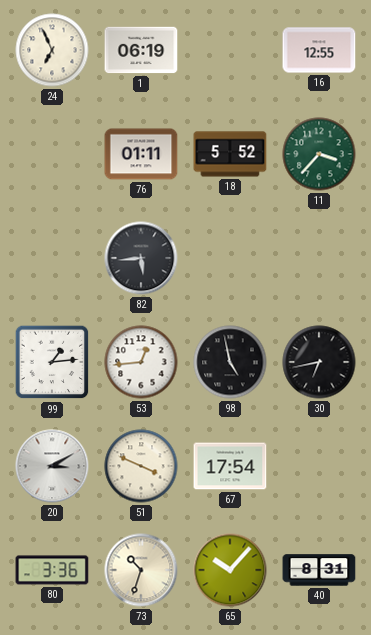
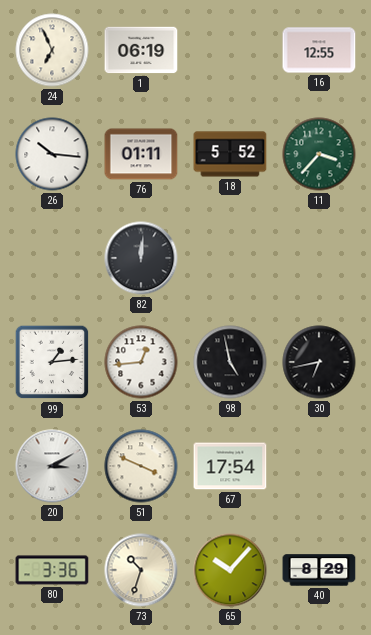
26: none -> 10:16 (52, 154)
82: 5:44 -> 12:01 (141, 258)
40: 8:31 -> 8:29 (319, 570)
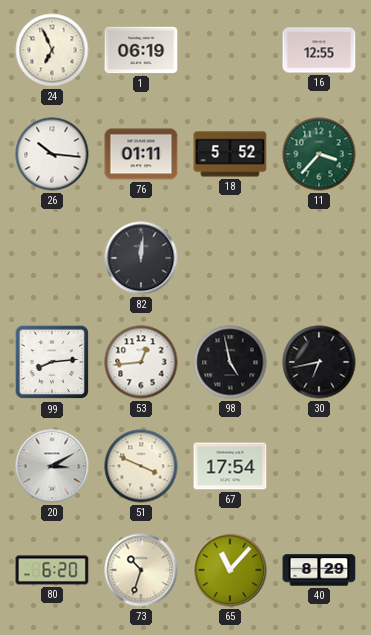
99: 1:14 -> 8:14 (52, 362)
80: 3:36 -> 6:20 (52, 570)
65: 10:07 -> 11:07 (230, 570)
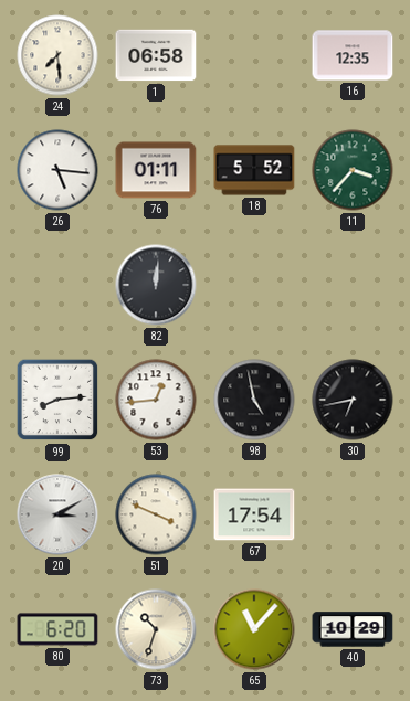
24: 6:56 -> 7:29 (57, 55)
1: 06:19 -> 06:58 (156, 55)
16: 12:55 -> 12:35 (353, 55)
26: 10:16 -> 5:16 (57, 170)
40: 8:29 -> 10:29 (353, 629)
